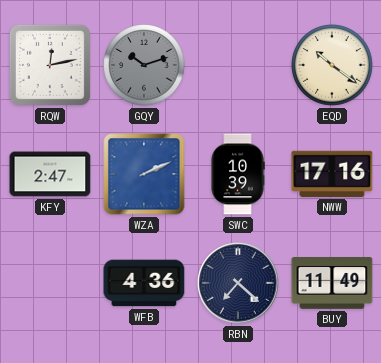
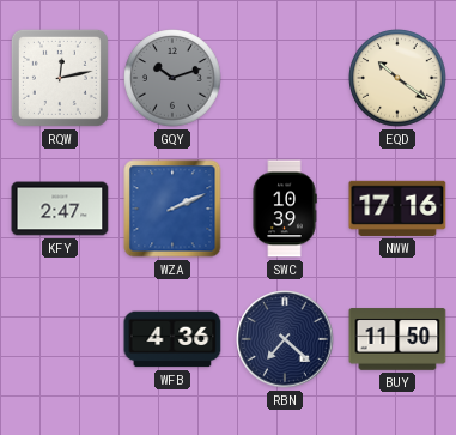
BUY: 11:49 -> 11:50 (397, 339)
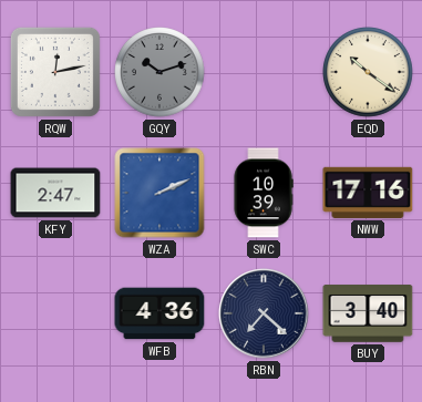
BUY: 11:50 -> 3:40 (368, 313)
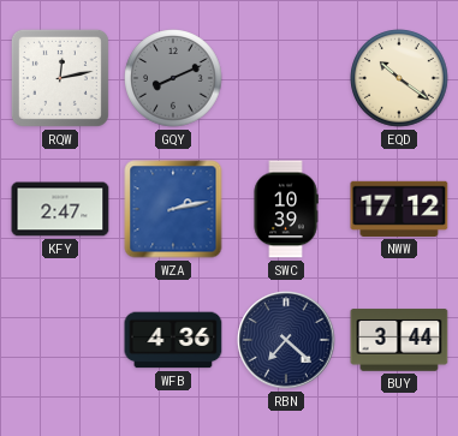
GQY: 10:12 -> 8:11 (173, 78)
WZA: 2:11 -> 2:13 (173, 209)
NWW: 17:16 -> 17:12 (399, 209)
BUY: 3:40 -> 3:44 (399, 340)
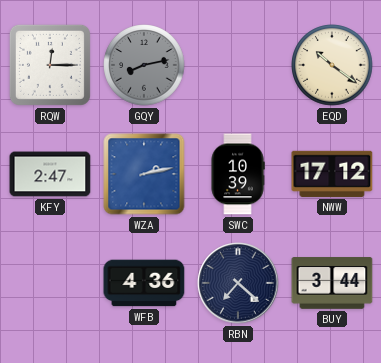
RQW: 12:13 -> 12:15 (50, 65)
GQY: 8:11 -> 8:13 (144, 65)
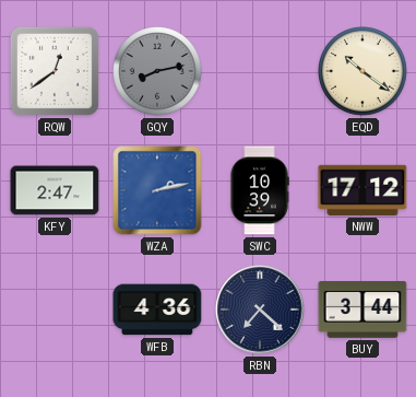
RQW: 12:15 -> 12:39 (55, 71)
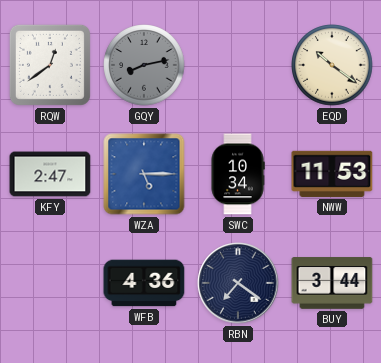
WZA: 2:13 -> 5:15 (144, 174)
SWC: 10:39 -> 10:34 (238, 174)
NWW: 17:12 -> 11:53 (332, 174)
RBN: 7:22 -> 7:21 (238, 283)
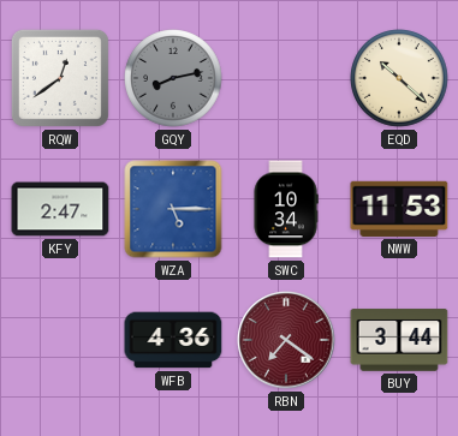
EQD: 10:21 -> 10:22 (399, 78)
RBN dial: navy -> burgundy (286, 340)
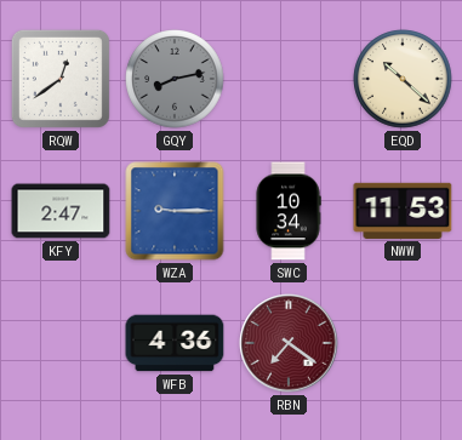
WZA: 5:15 -> 9:15 (175, 211)
BUY: 3:44 -> none (399, 340)
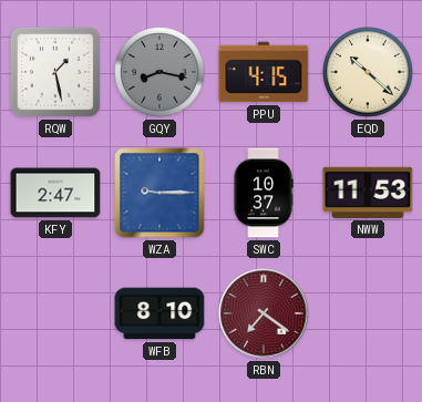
RQW: 12:39 -> 1:28 (55, 72)
GQY: 8:13 -> 8:17 (159, 72)
PPU: none -> 4:15 (264, 72)
SWC: 10:34 -> 10:37 (264, 193)
WFB: 4:36 -> 8:10 (159, 313)
